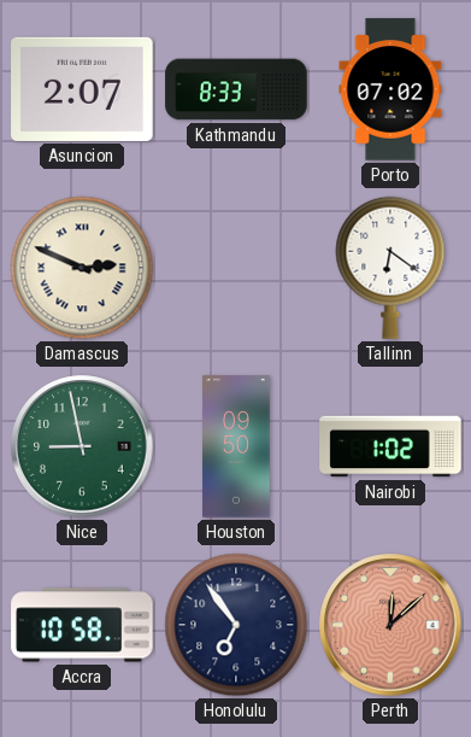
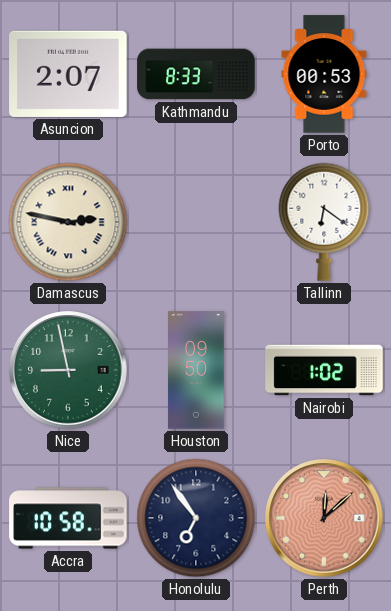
Porto: 07:02 -> 00:53 (324, 74)
Damascus: 2:49 -> 2:47 (68, 222)
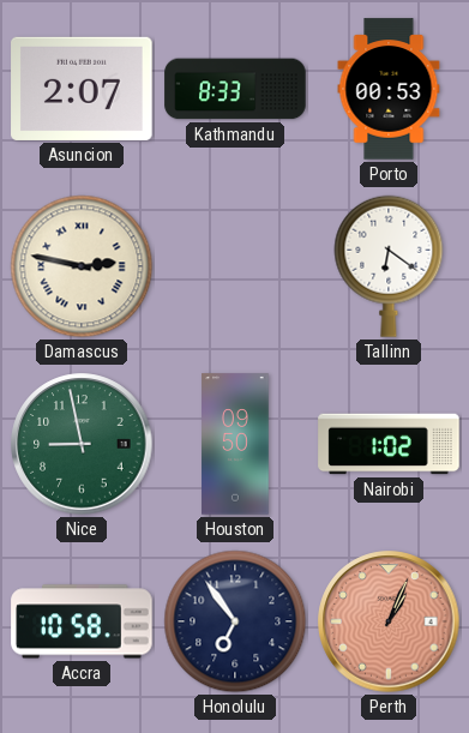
Perth: 12:08 -> 1:04 (389, 621)
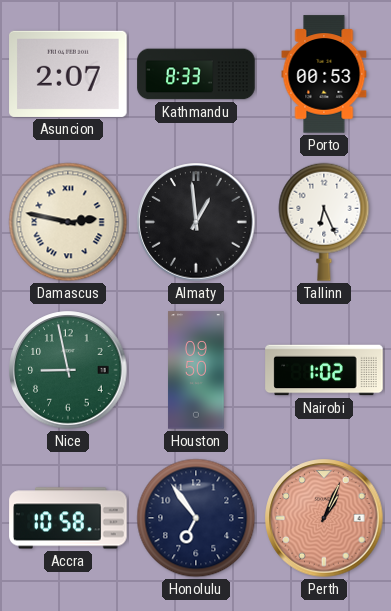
Almaty: none -> 12:59 (196, 222)
Tallinn: 6:21 -> 6:26 (324, 222)
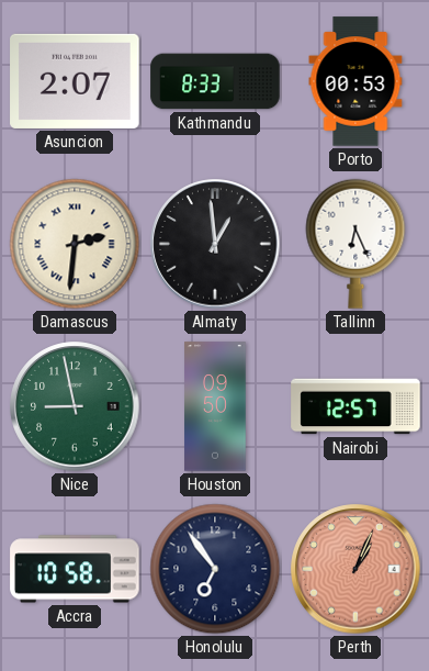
Damascus: 2:47 -> 2:31 (75, 244)
Nairobi: 1:02 -> 12:57 (355, 406)
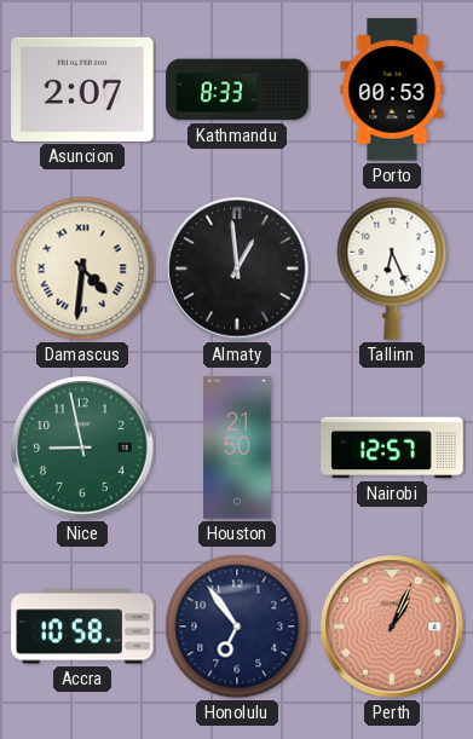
Damascus: 2:31 -> 4:31 (82, 269)
Houston: 09:50 -> 21:50 (237, 448)
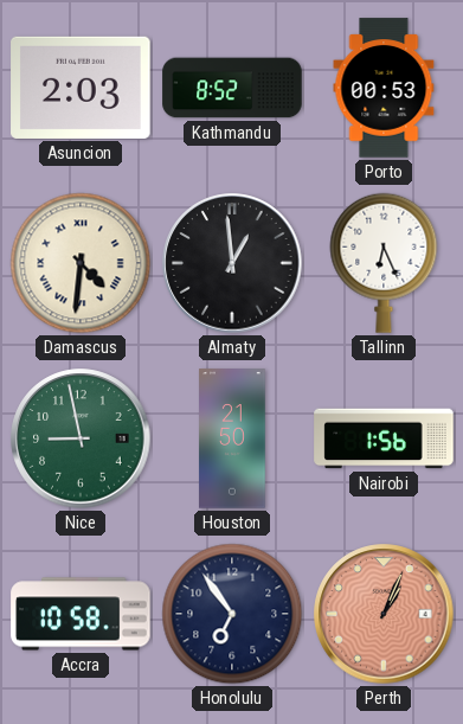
Asuncion: 2:07 -> 2:03 (81, 88)
Kathmandu: 8:33 -> 8:52 (232, 88)
Nairobi: 12:57 -> 1:56 (384, 438)
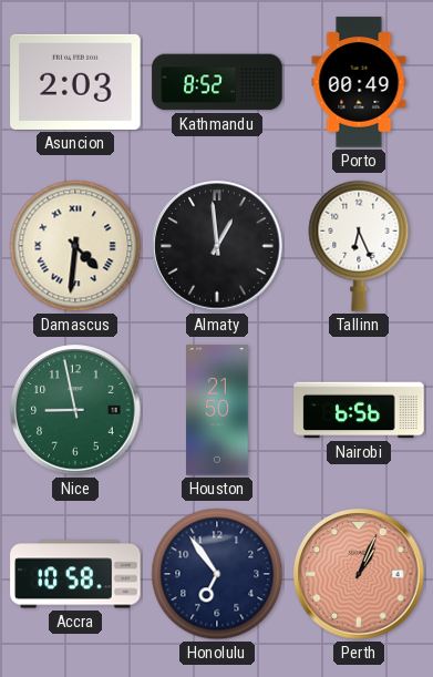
Porto: 00:53 -> 00:49 (359, 82)
Nairobi: 1:56 -> 6:56 (359, 410)
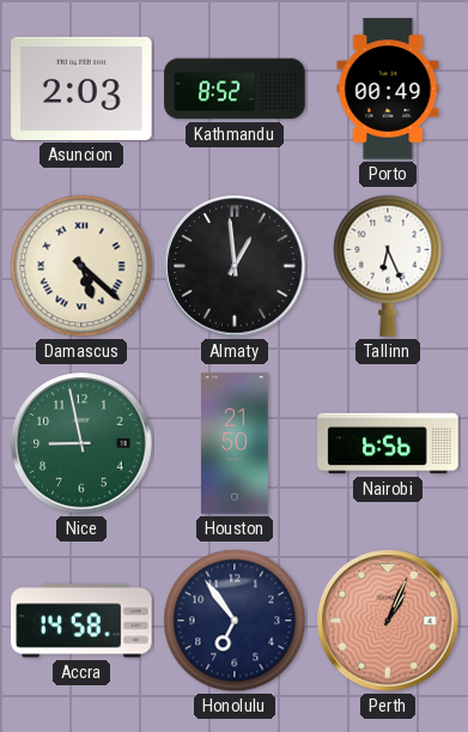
Damascus: 4:31 -> 5:22 (81, 266)
Accra: 10:58 -> 14:58 (81, 621)
